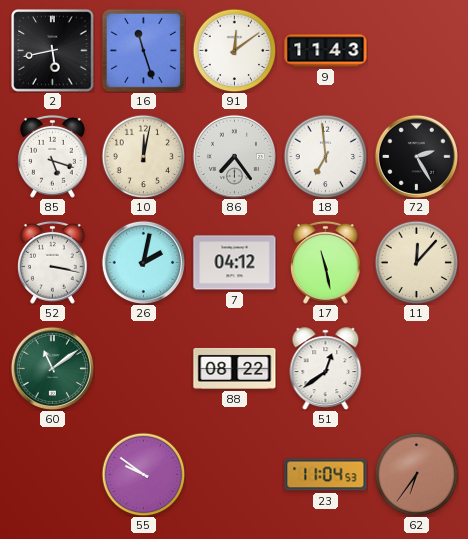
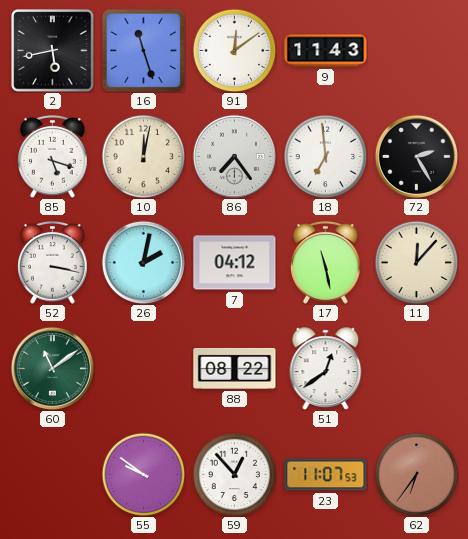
59: none -> 12:53 (234, 474)
23: 11:04 -> 11:07 (326, 475)
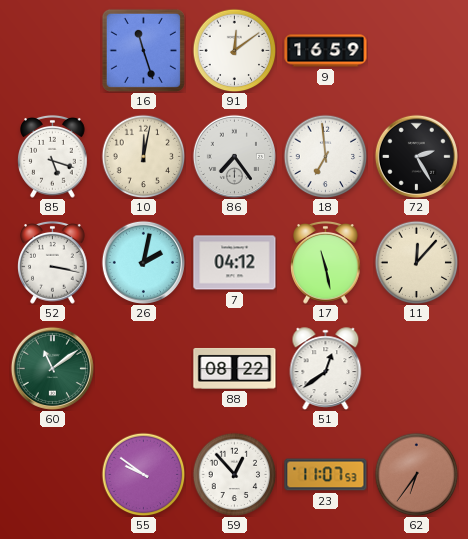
2: 5:43 -> none (53, 51)
9: 11:43 -> 16:59 (326, 51)
